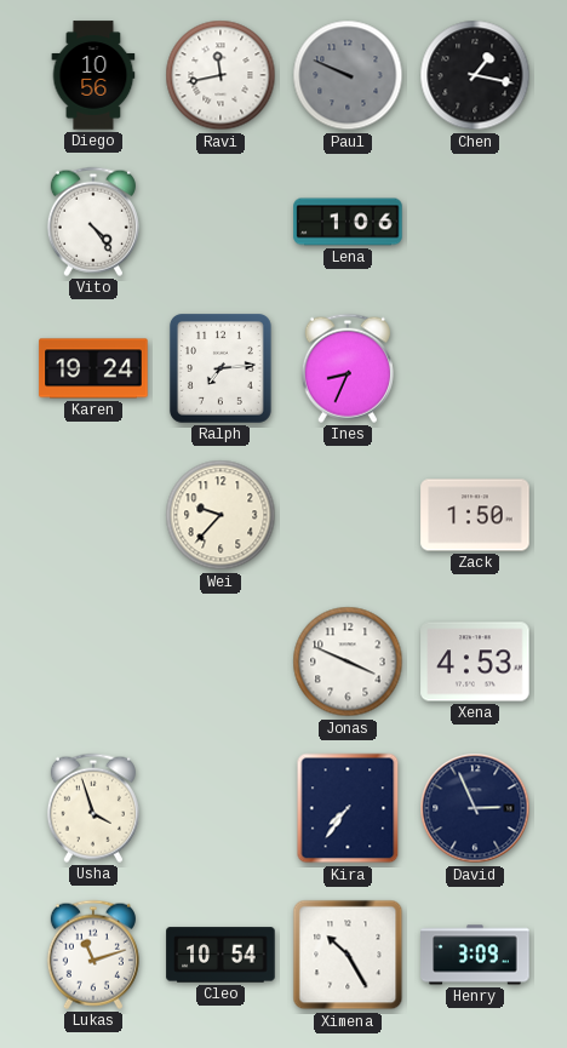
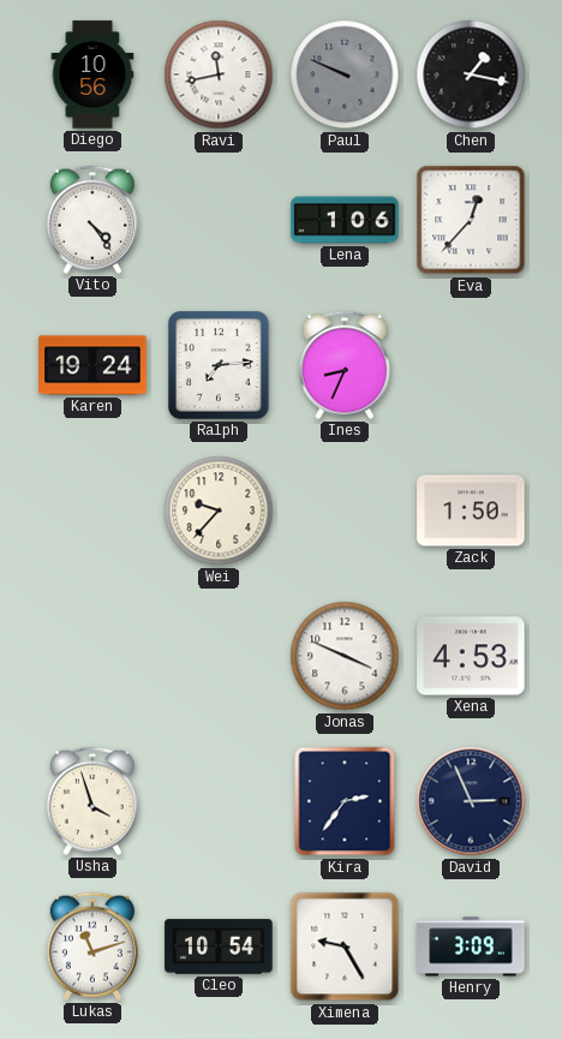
Eva: none -> 12:37 (471, 220)
Kira: 7:36 -> 2:36 (345, 801)
Ximena: 10:25 -> 9:25 (345, 947)
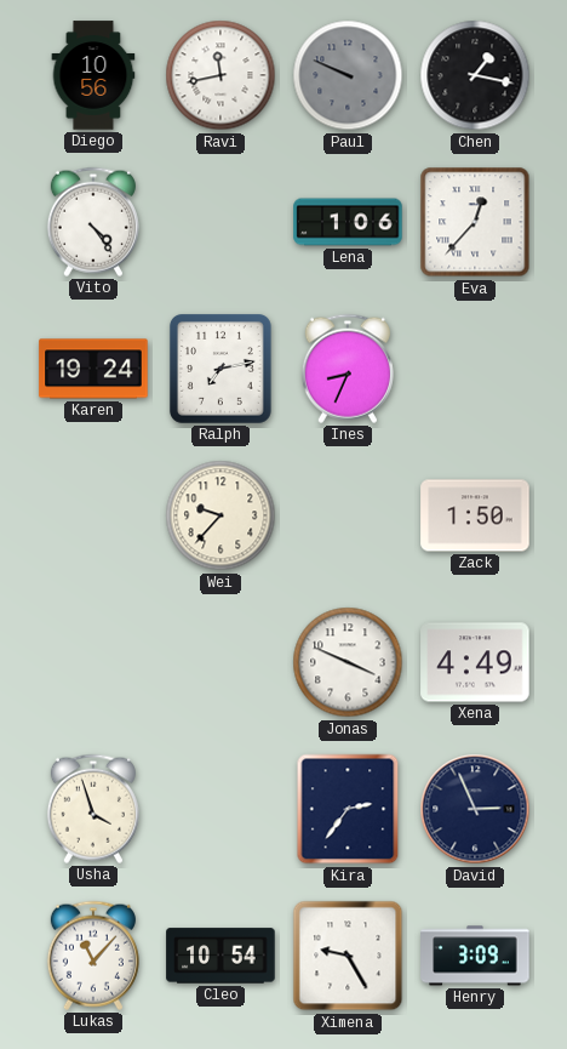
Ralph: 7:14 -> 7:13 (220, 370)
Xena: 4:53 -> 4:49 (475, 662)
Lukas: 11:12 -> 11:07 (93, 956)
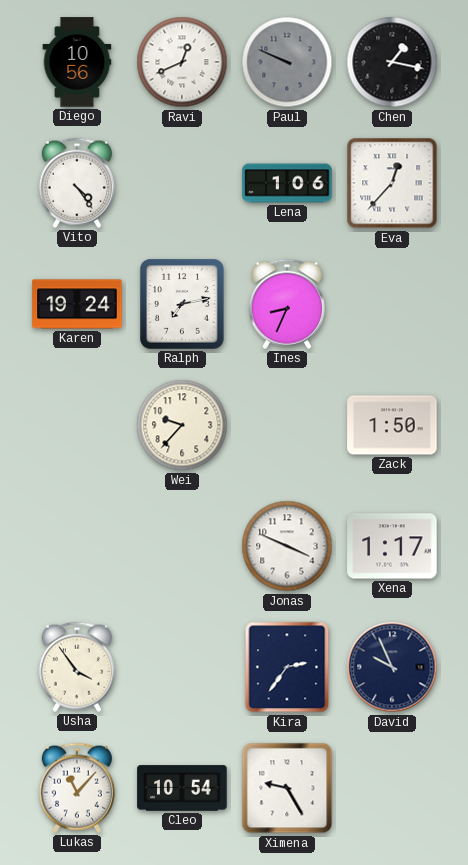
Ravi: 11:43 -> 12:41 (182, 62)
Xena: 4:49 -> 1:17 (392, 546)
Usha: 3:57 -> 3:54 (77, 667)
David: 2:56 -> 9:56 (392, 667)
Henry: 3:09 -> none (475, 956)
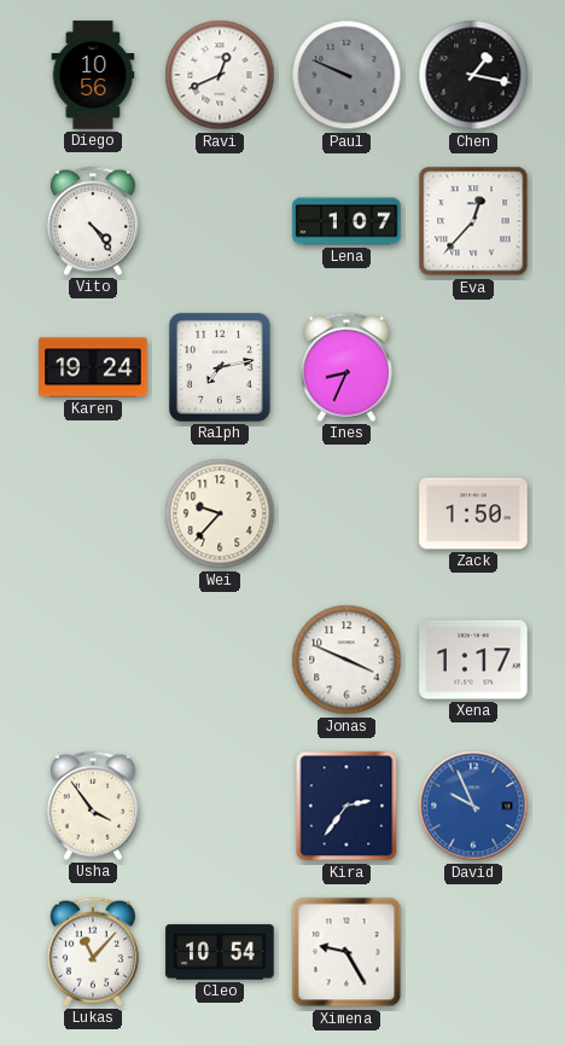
Lena: 1:06 -> 1:07 (346, 221)
David dial: navy -> blue (473, 806)
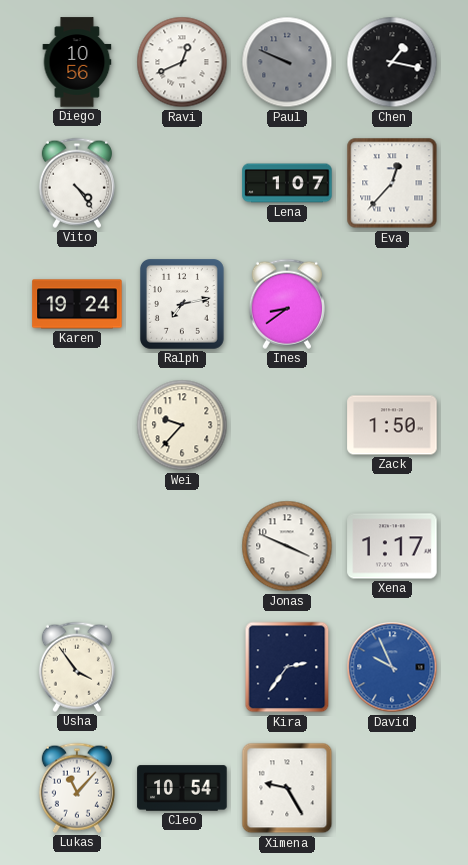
Ines: 8:34 -> 8:39 (287, 304)
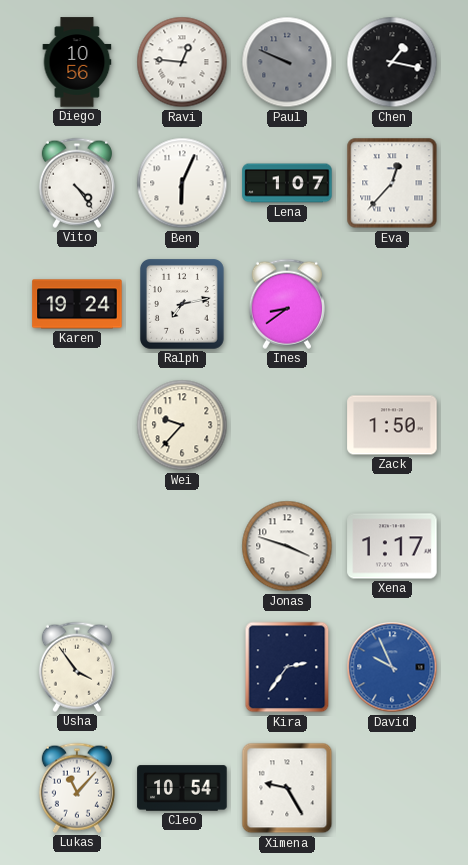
Ravi: 12:41 -> 12:46 (182, 62)
Ben: none -> 6:04 (182, 183)
Jonas: 3:49 -> 3:48 (287, 546)
